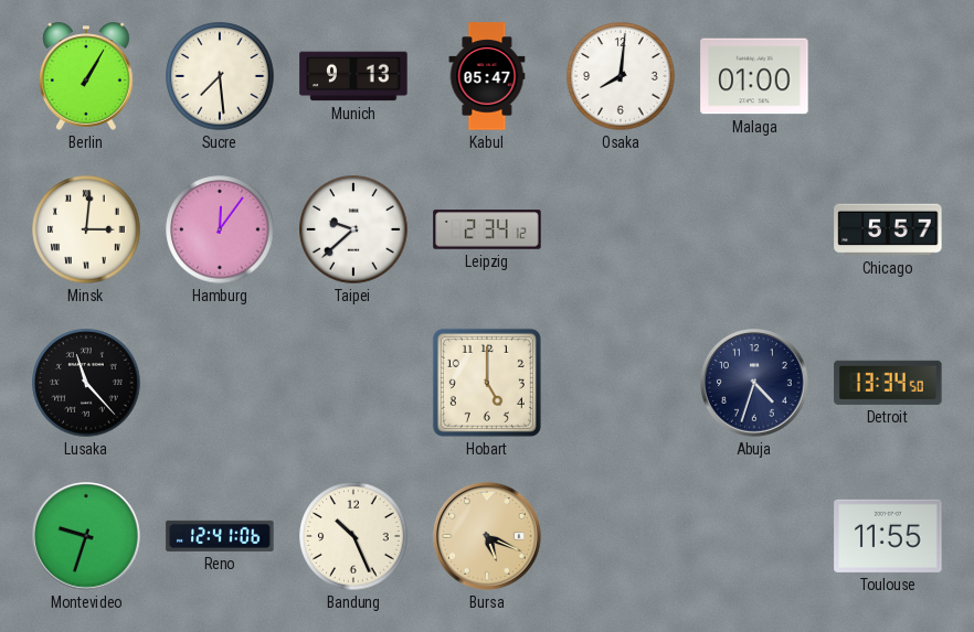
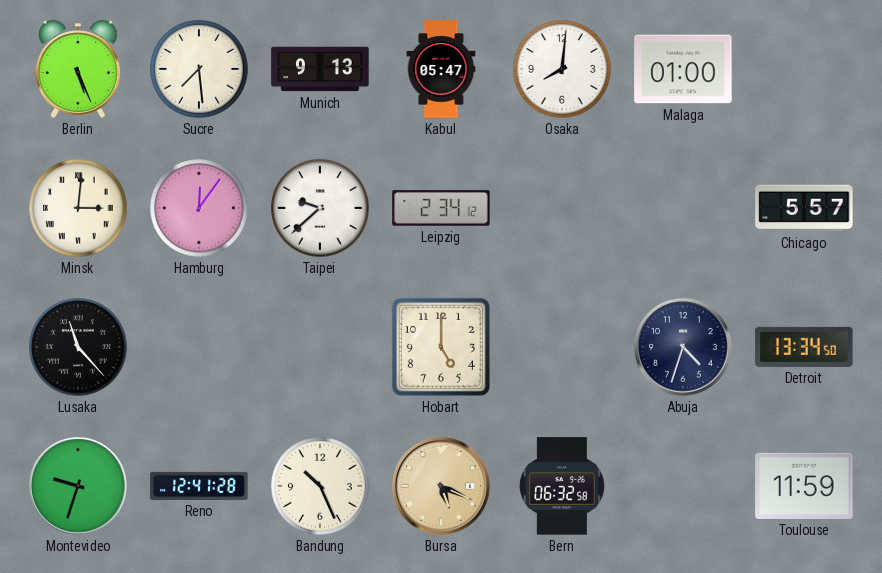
Berlin: 1:05 -> 5:26 (78, 69)
Reno: 12:41:06 -> 12:41:28 (199, 486)
Bern: none -> 06:32 (562, 486)
Toulouse: 11:55 -> 11:59 (804, 486)
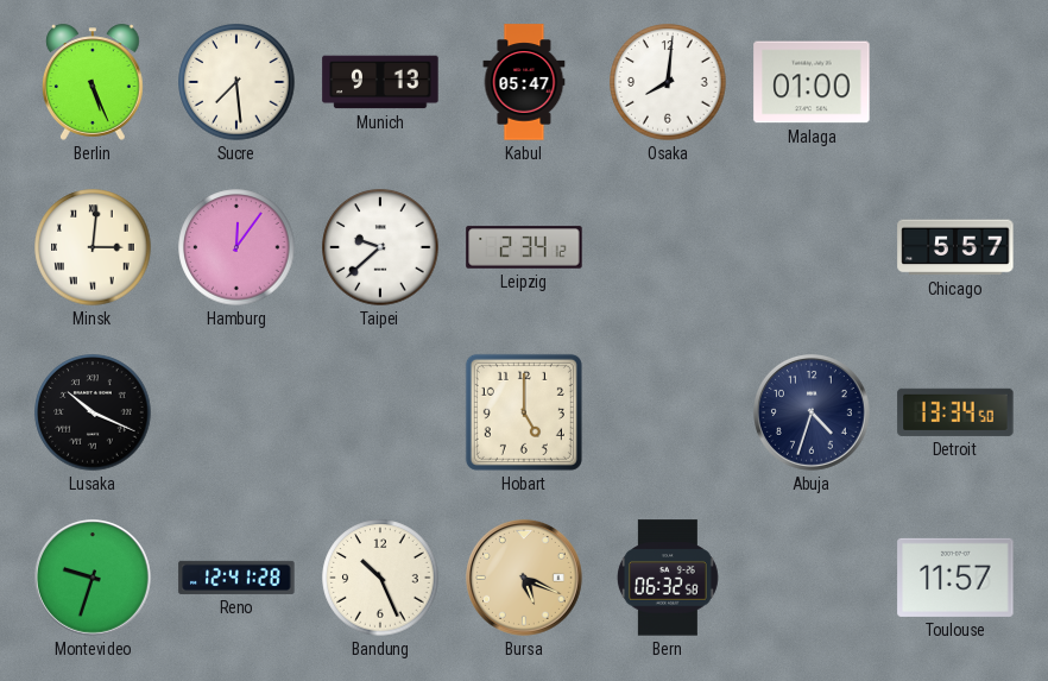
Lusaka: 11:23 -> 10:19 (93, 412)
Toulouse: 11:59 -> 11:57 (955, 578)
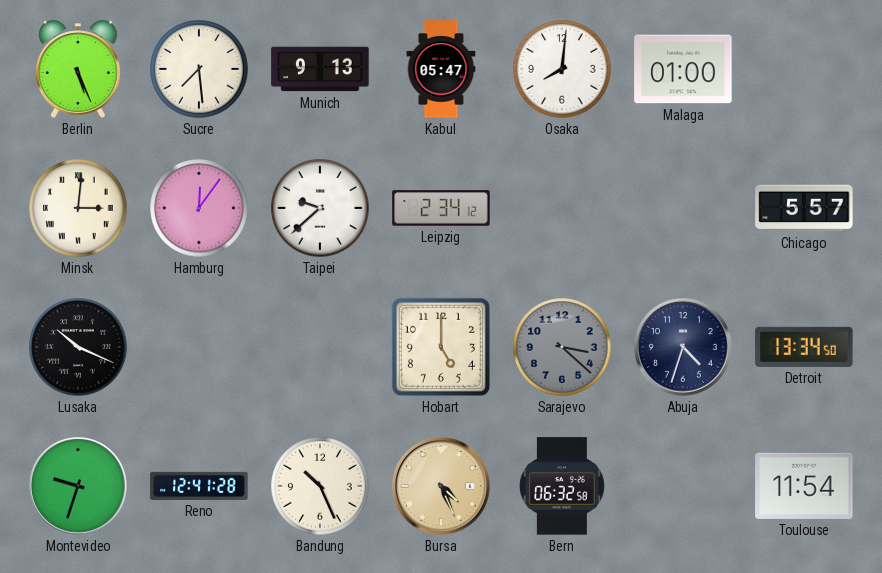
Sarajevo: none -> 3:22 (562, 347)
Bursa: 5:19 -> 4:26 (442, 487)
Toulouse: 11:57 -> 11:54 (804, 486)
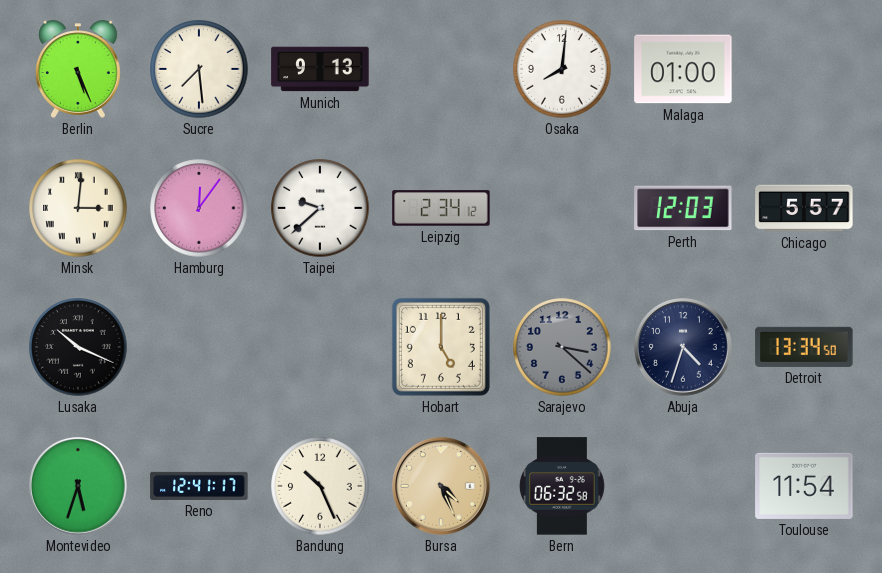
Kabul: 05:47 -> none (441, 69)
Perth: none -> 12:03 (683, 208)
Montevideo: 9:33 -> 5:33 (79, 487)
Reno: 12:41:28 -> 12:41:17 (199, 486)
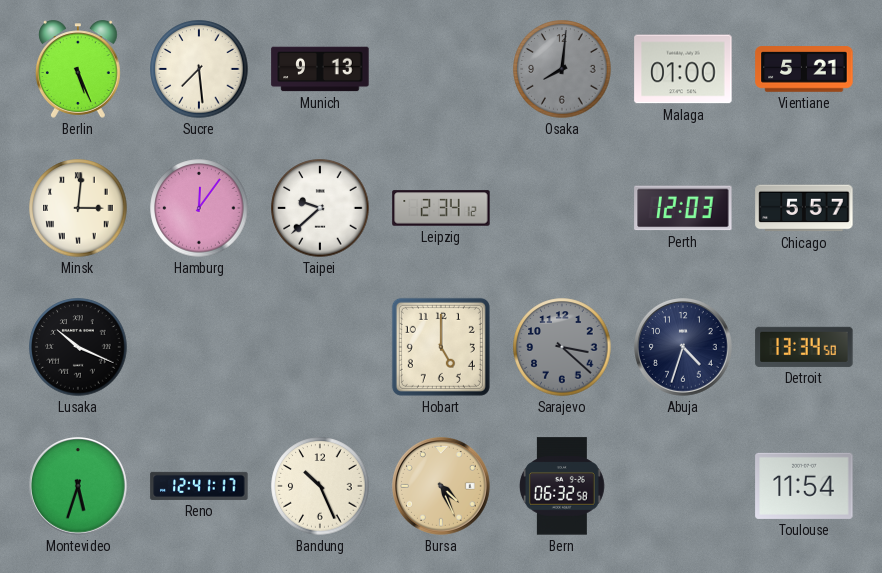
Osaka dial: white -> grey (562, 69)
Vientiane: none -> 5:21 (804, 69)
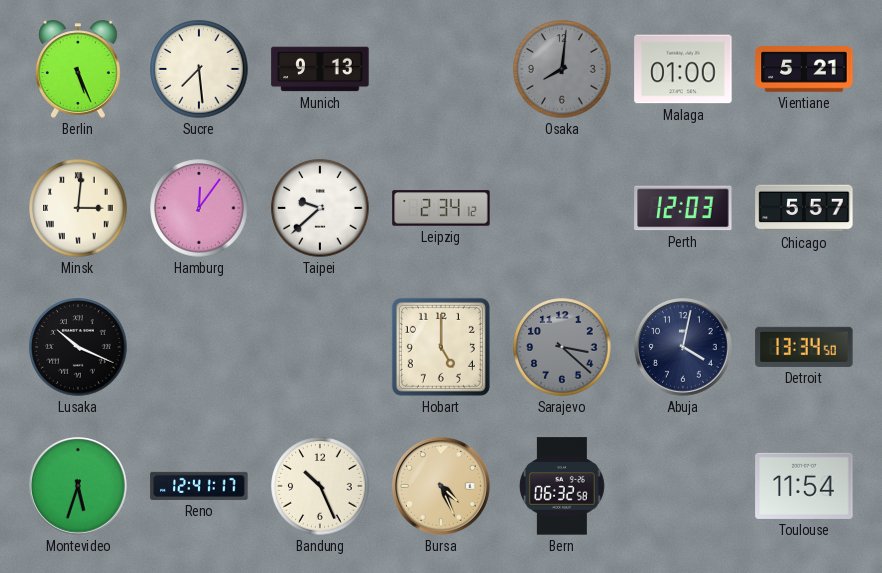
Abuja: 4:33 -> 4:02 (684, 348)
